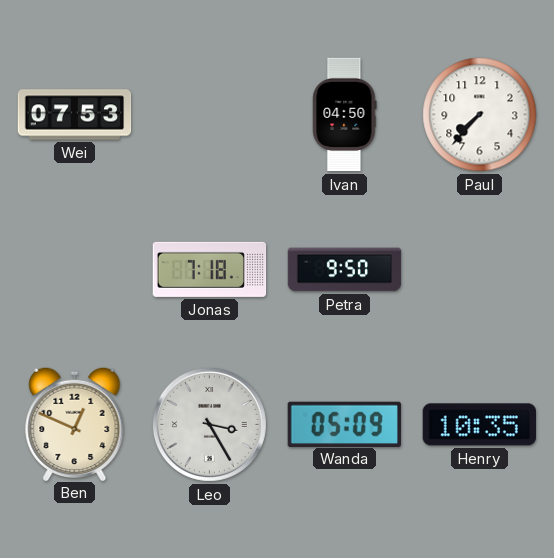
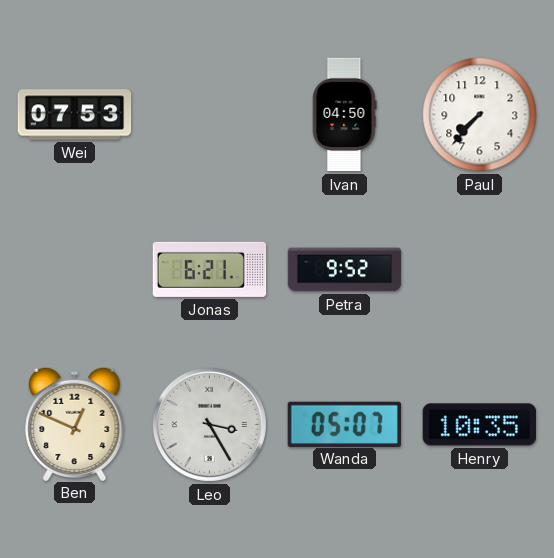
Jonas: 7:18 -> 6:21 (210, 269)
Petra: 9:50 -> 9:52 (345, 270)
Wanda: 05:09 -> 05:07 (344, 424)
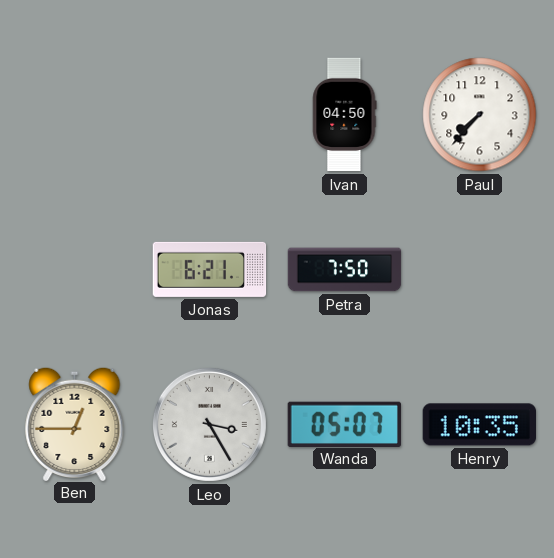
Wei: 07:53 -> none (75, 115)
Petra: 9:52 -> 7:50 (345, 270)
Ben: 12:49 -> 12:45 (75, 423)
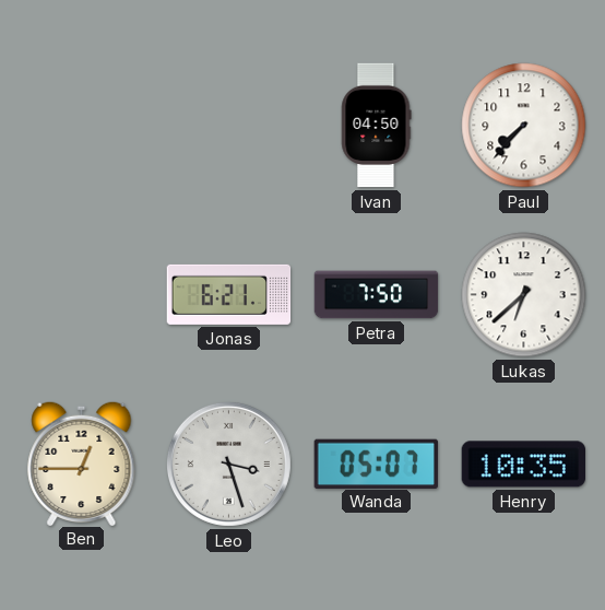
Lukas: none -> 6:38 (524, 295)
Leo: 3:25 -> 3:27 (228, 464)
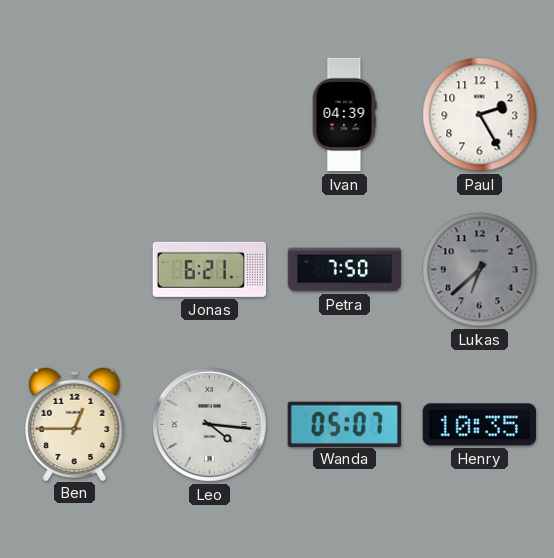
Ivan: 04:50 -> 04:39 (345, 115)
Paul: 7:37 -> 2:25 (480, 115)
Lukas dial: white -> grey (480, 270)
Leo: 3:27 -> 4:16 (209, 424)
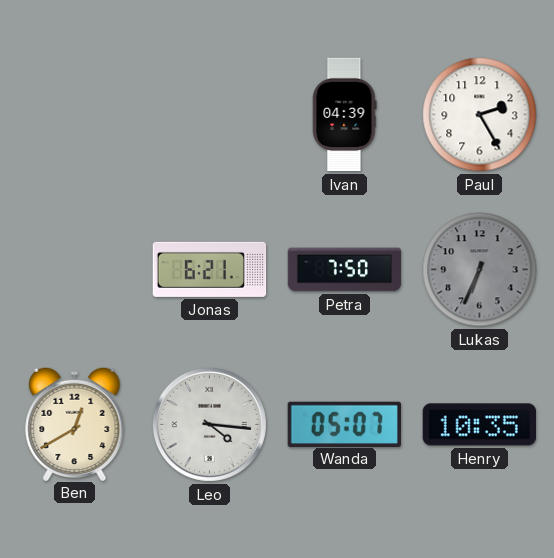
Lukas: 6:38 -> 6:34 (480, 270)
Ben: 12:45 -> 12:40 (75, 423)
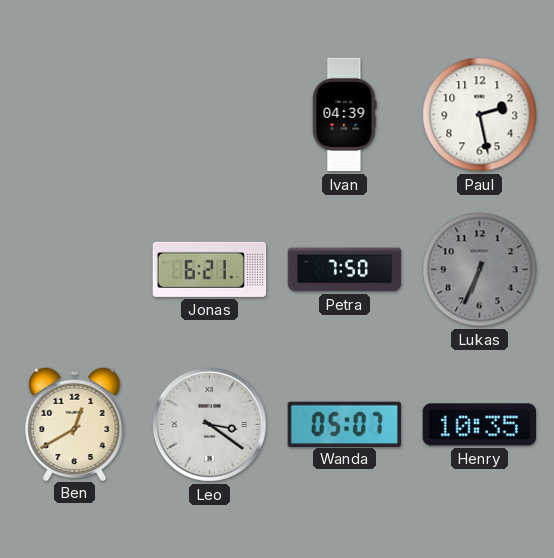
Paul: 2:25 -> 2:28 (480, 115)
Leo: 4:16 -> 3:21 (209, 424)
